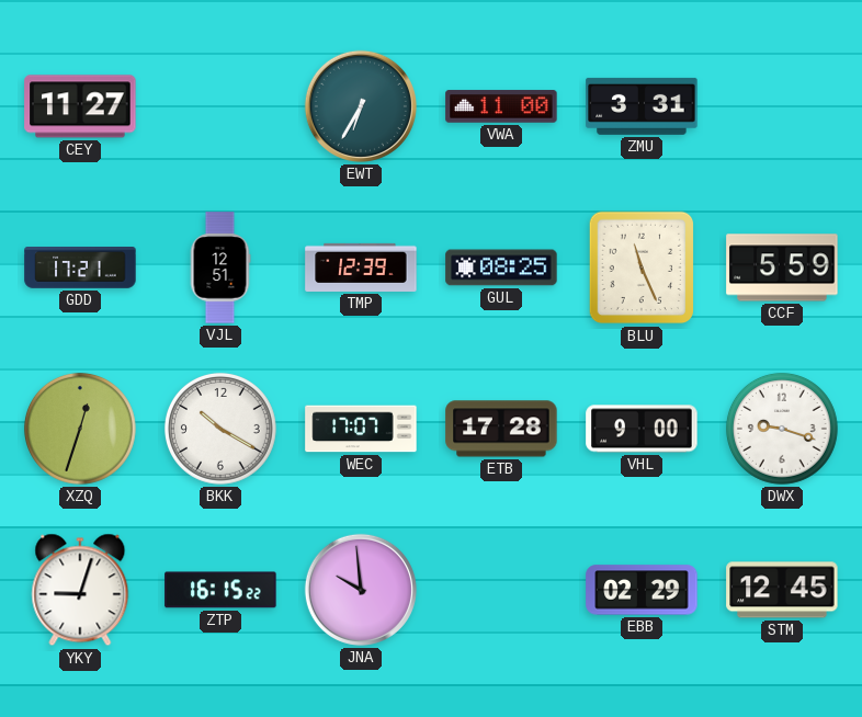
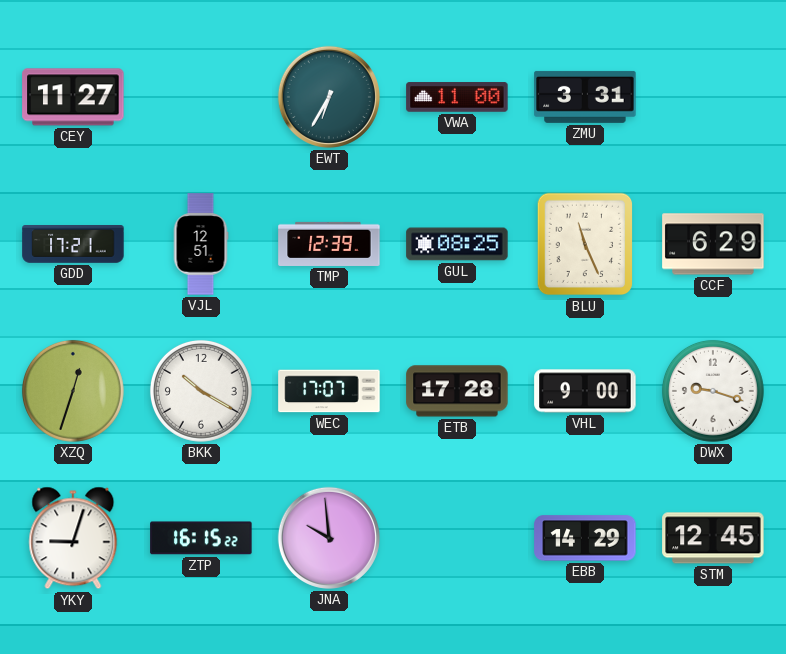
CCF: 5:59 -> 6:29 (713, 244)
EBB: 02:29 -> 14:29 (585, 538)
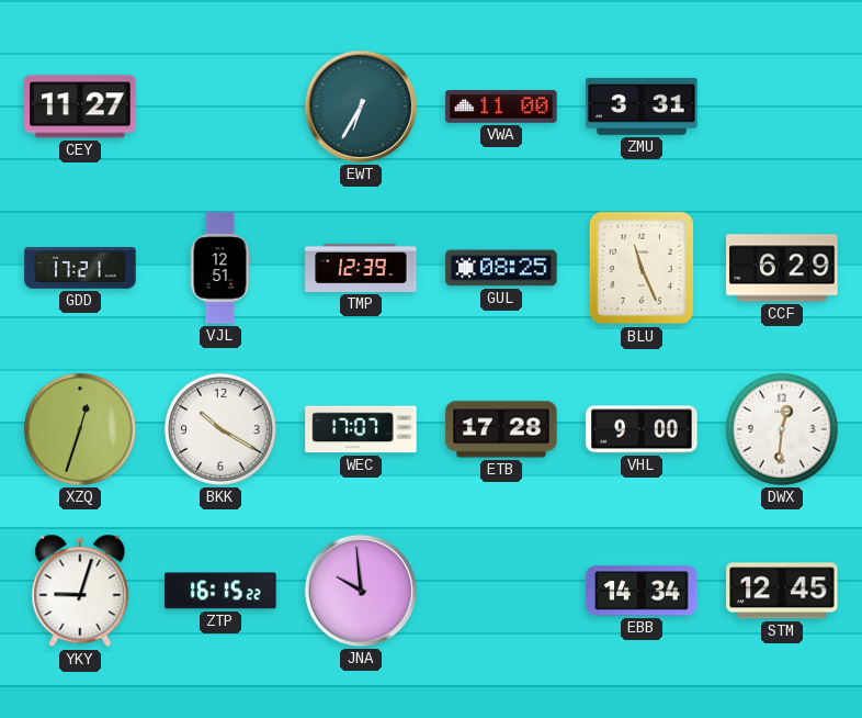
DWX: 9:18 -> 12:31 (782, 429)
EBB: 14:29 -> 14:34 (642, 591)
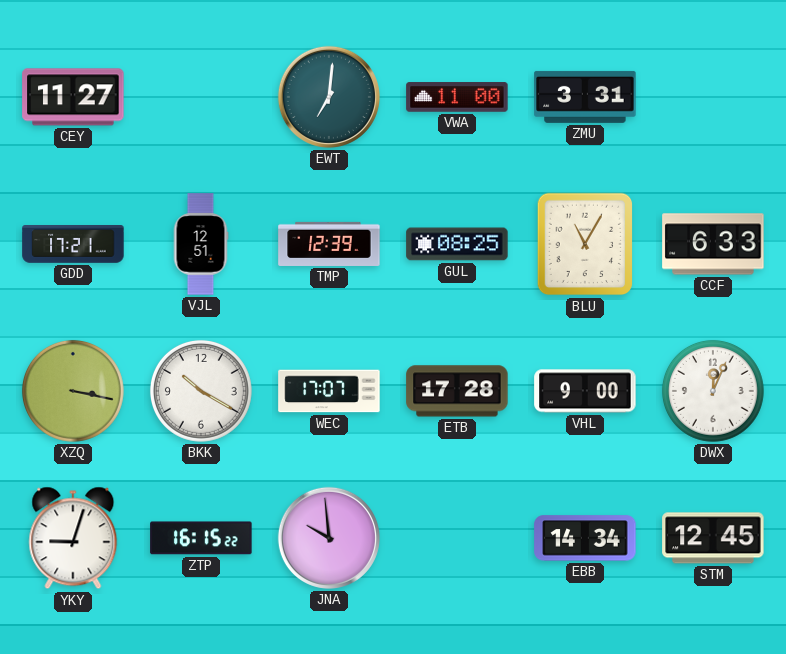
EWT: 6:35 -> 7:01 (329, 97)
BLU: 11:26 -> 11:05 (585, 244)
CCF: 6:29 -> 6:33 (713, 244)
XZQ: 12:33 -> 3:17 (73, 391)
DWX: 12:31 -> 12:04 (713, 391)
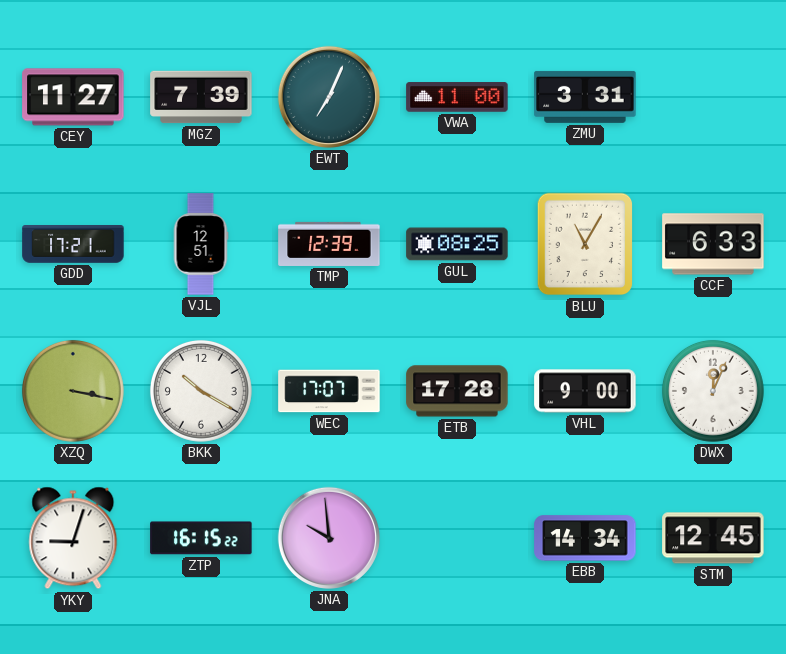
MGZ: none -> 7:39 (201, 97)
EWT: 7:01 -> 7:04 (329, 97)
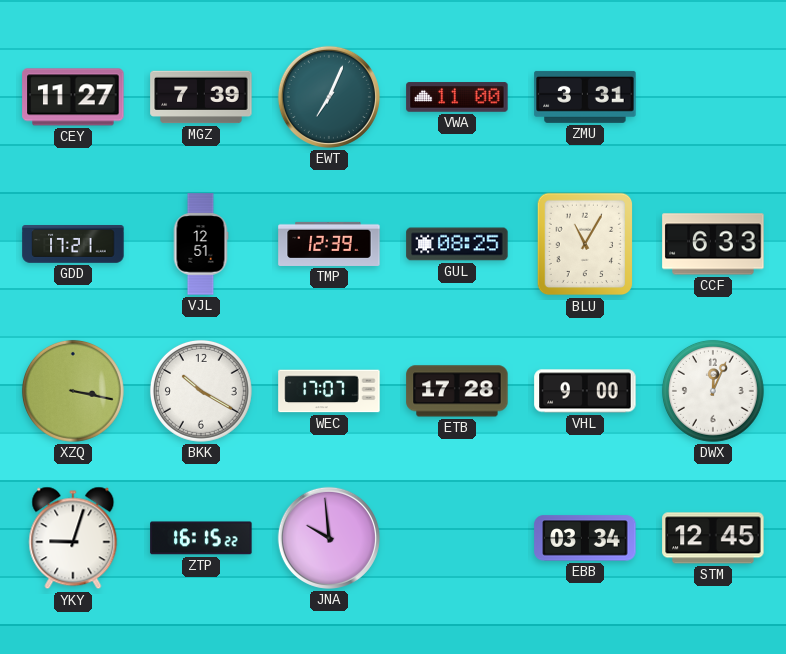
EBB: 14:34 -> 03:34 (585, 538)
